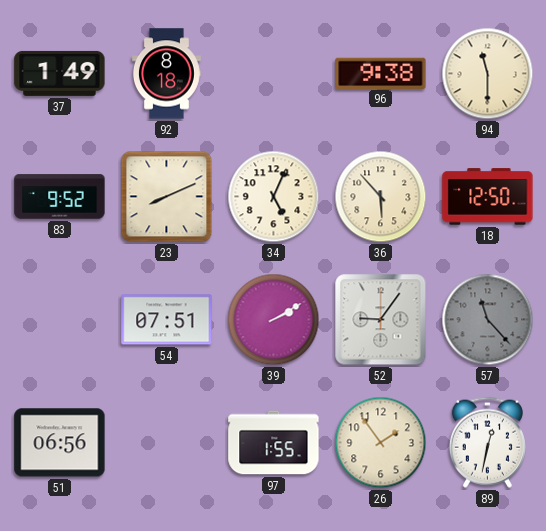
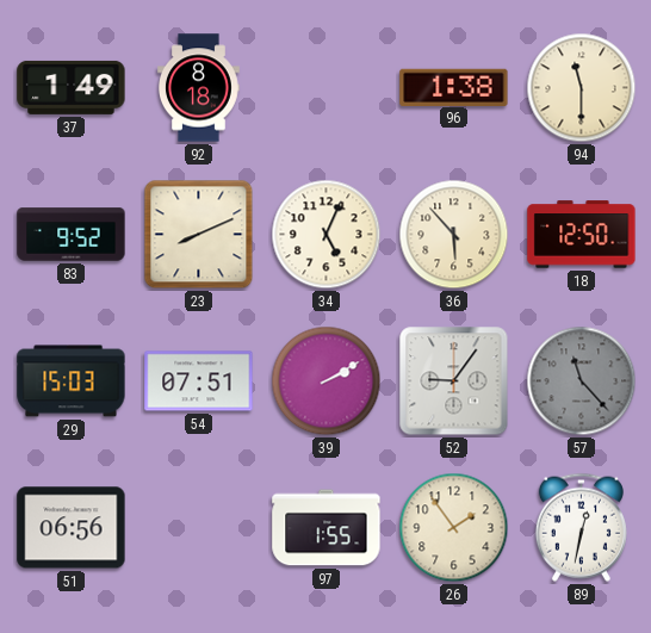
96: 9:38 -> 1:38 (454, 87)
29: none -> 15:03 (72, 381)
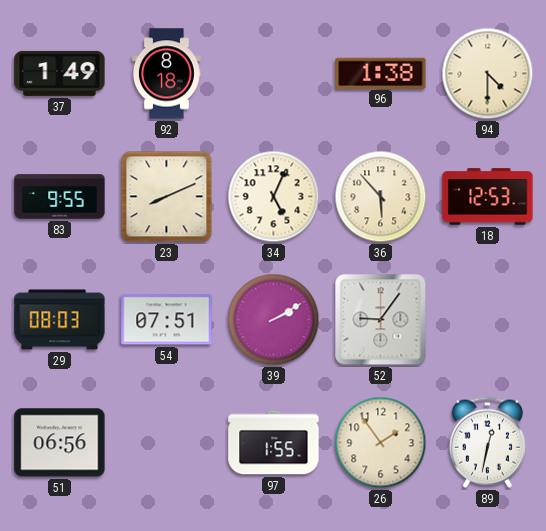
94: 11:30 -> 4:30 (488, 74)
83: 9:52 -> 9:55 (60, 197)
18: 12:50 -> 12:53 (488, 197)
29: 15:03 -> 08:03 (60, 320)
57: 11:23 -> none (582, 381)
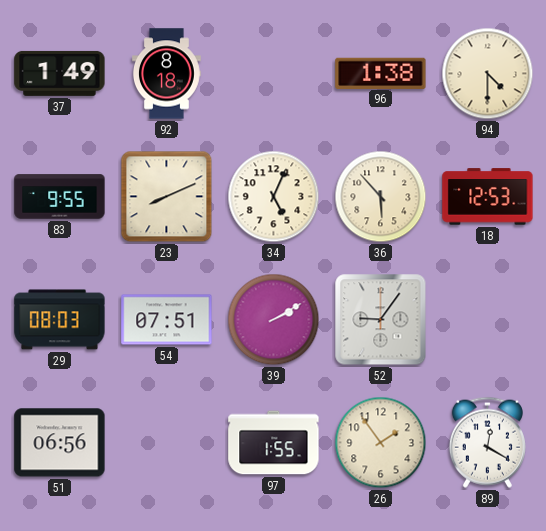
89: 12:32 -> 12:20 (487, 442)
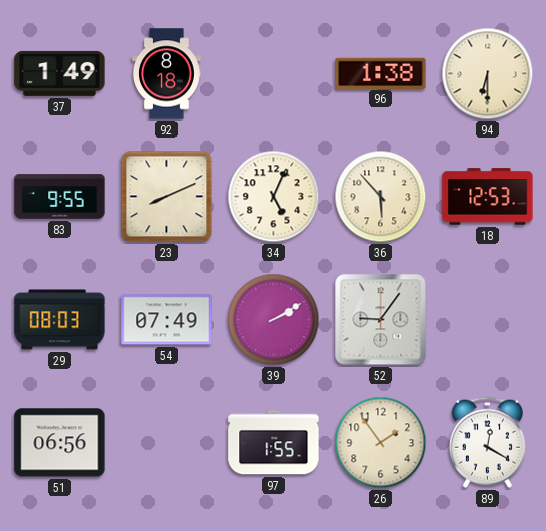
94: 4:30 -> 6:30 (488, 74)
54: 07:51 -> 07:49 (167, 320)
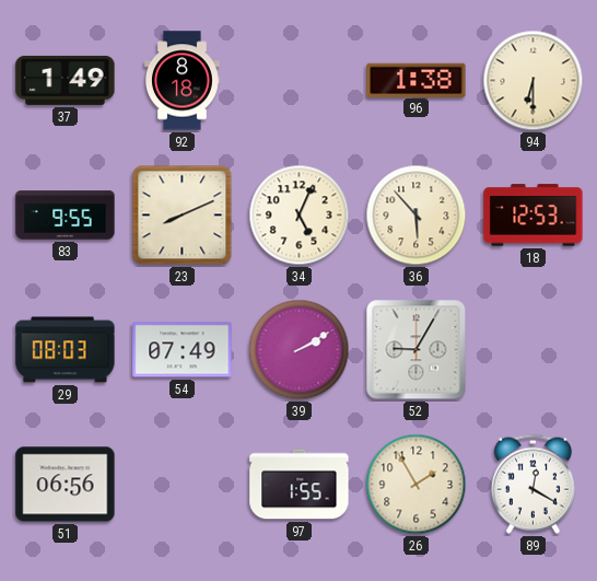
52: 9:06 -> 9:05 (417, 350)
26: 1:54 -> 1:55 (417, 485)
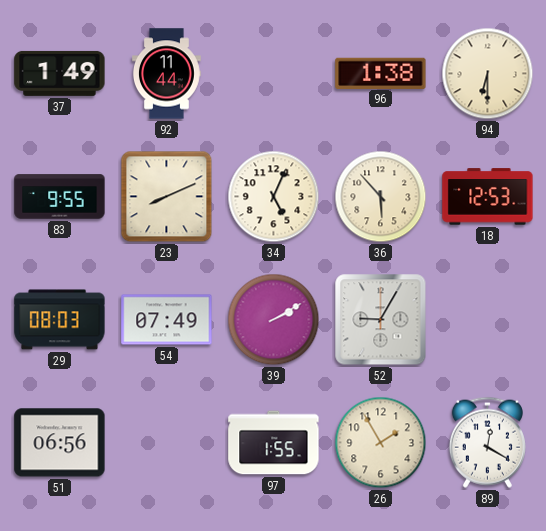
92: 8:18 -> 11:44 (167, 74)
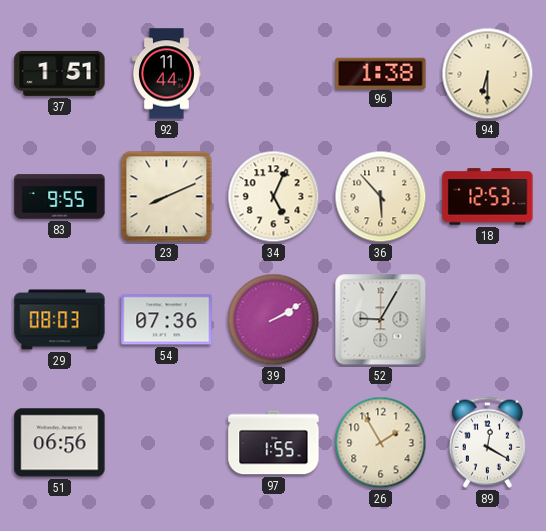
37: 1:49 -> 1:51 (60, 73)
54: 07:49 -> 07:36 (167, 320)
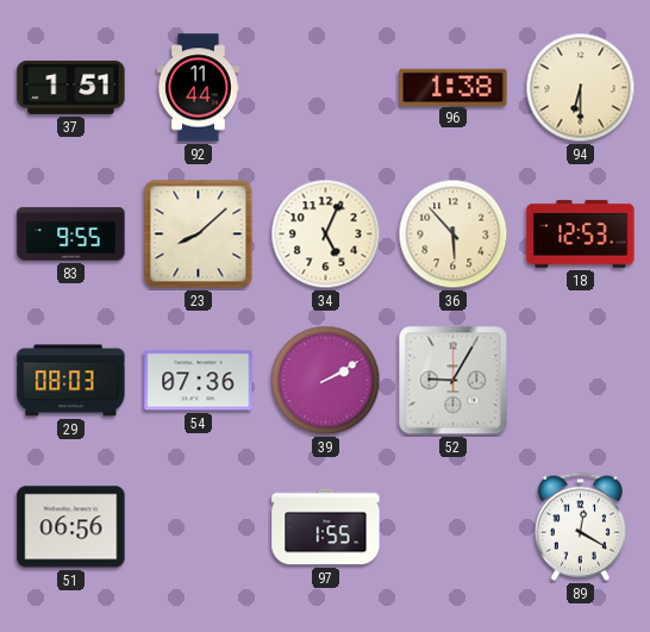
23: 8:11 -> 8:08 (199, 234)
26: 1:55 -> none (381, 443)
